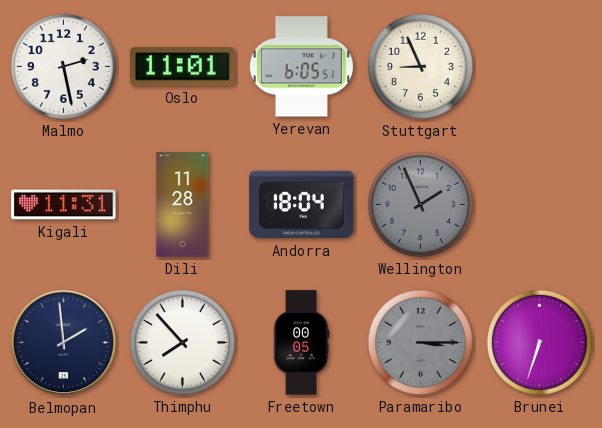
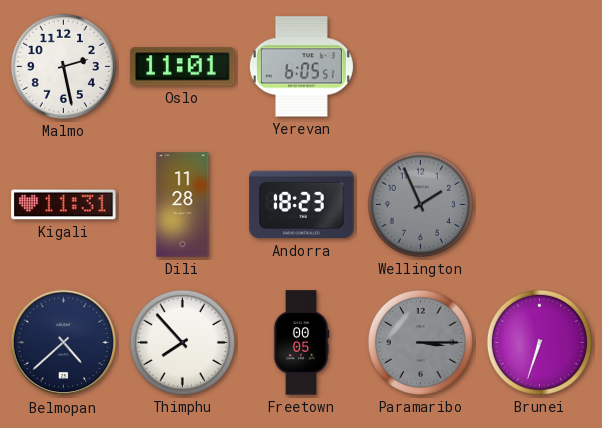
Stuttgart: 8:56 -> none (420, 66)
Andorra: 18:04 -> 18:23 (302, 205)
Belmopan: 1:59 -> 4:38 (64, 343)
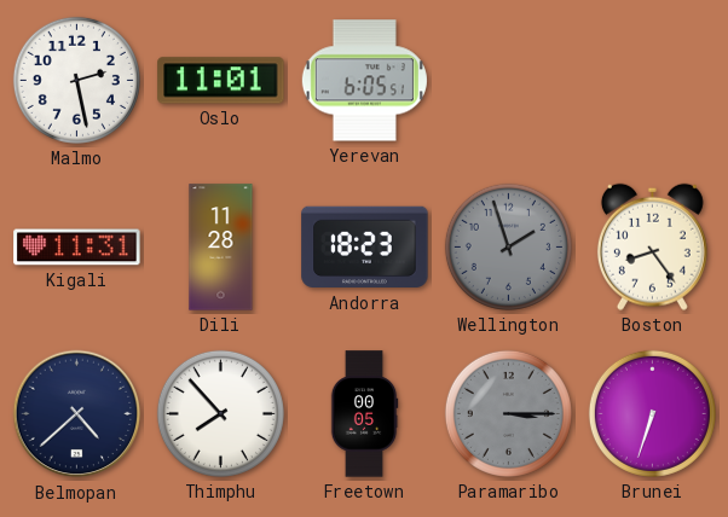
Wellington: 1:56 -> 1:57 (508, 246)
Boston: none -> 8:24 (652, 246)
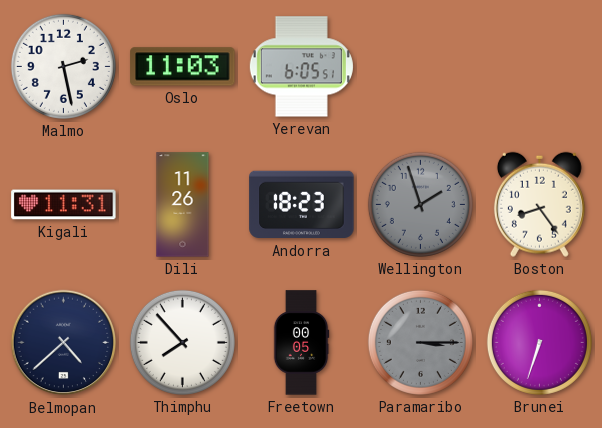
Oslo: 11:01 -> 11:03 (183, 67)
Dili: 11:28 -> 11:26 (183, 205)
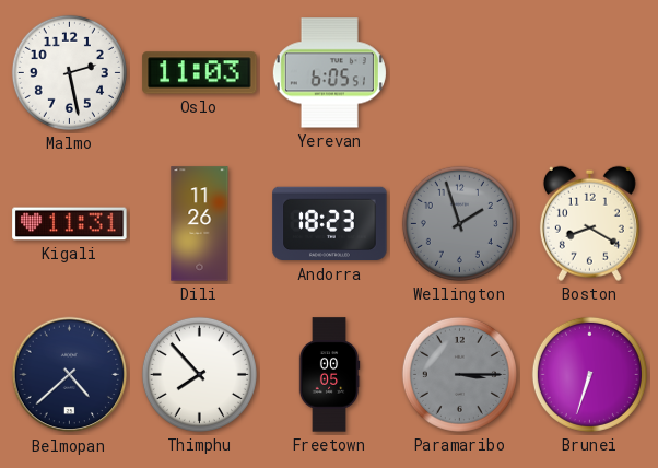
Boston: 8:24 -> 8:20 (589, 223)
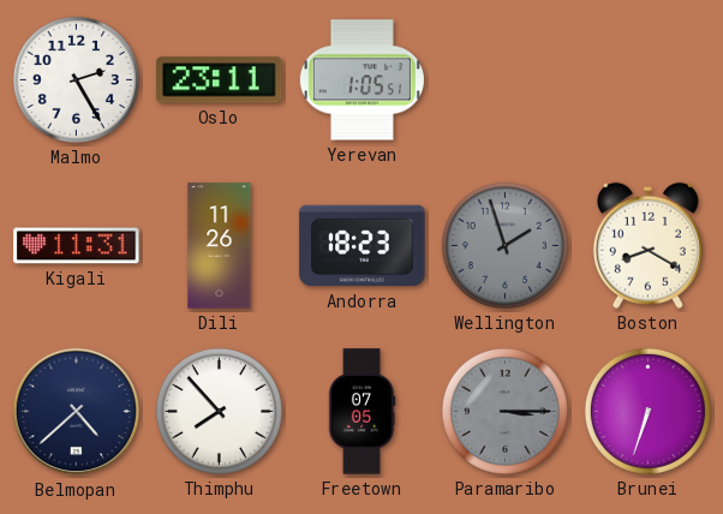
Malmo: 2:28 -> 2:25 (76, 79)
Oslo: 11:03 -> 23:11 (220, 80)
Yerevan: 6:05 -> 1:05 (361, 80)
Freetown: 00:05 -> 07:05 (361, 412)
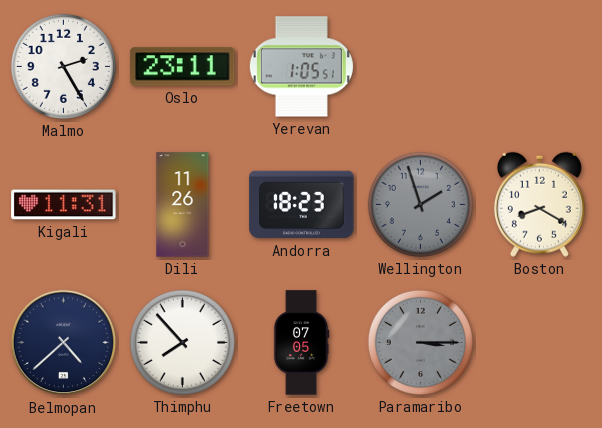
Brunei: 6:33 -> none (647, 411)
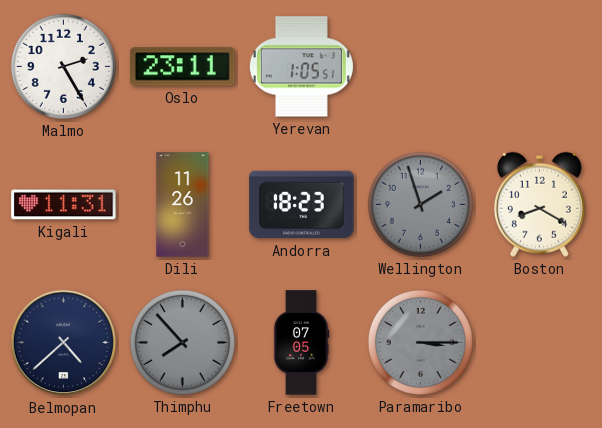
Thimphu dial: white -> grey (182, 342)
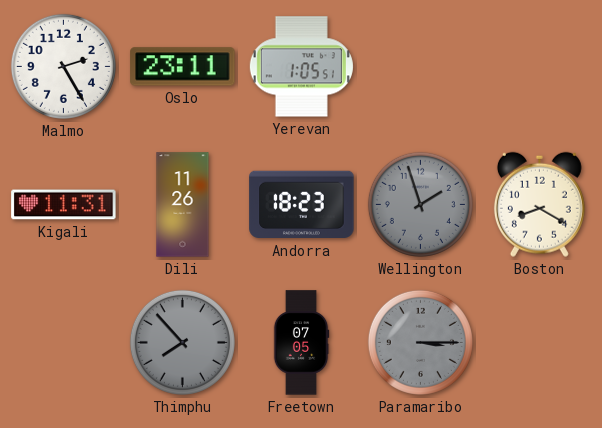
Belmopan: 4:38 -> none (64, 343)
